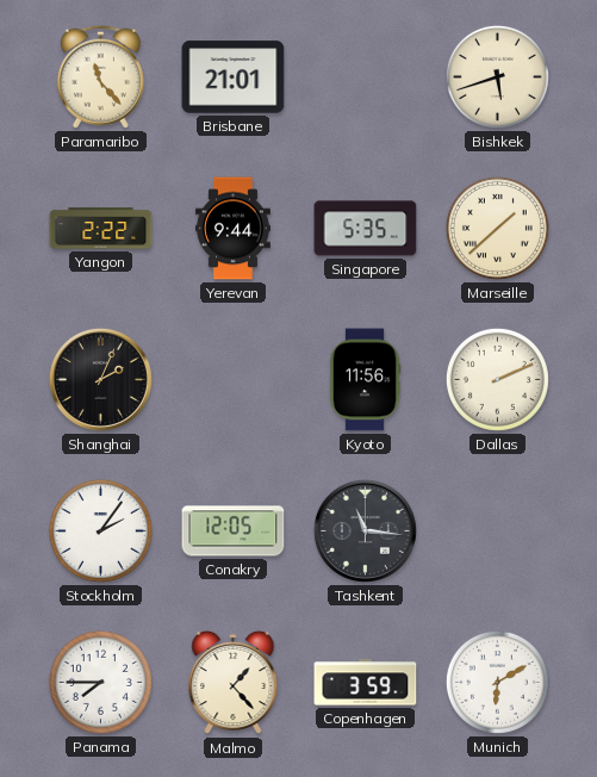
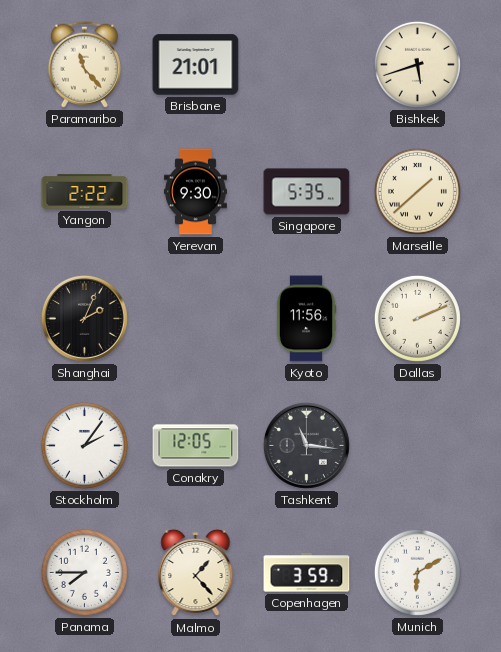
Yerevan: 9:44 -> 9:30 (195, 192)
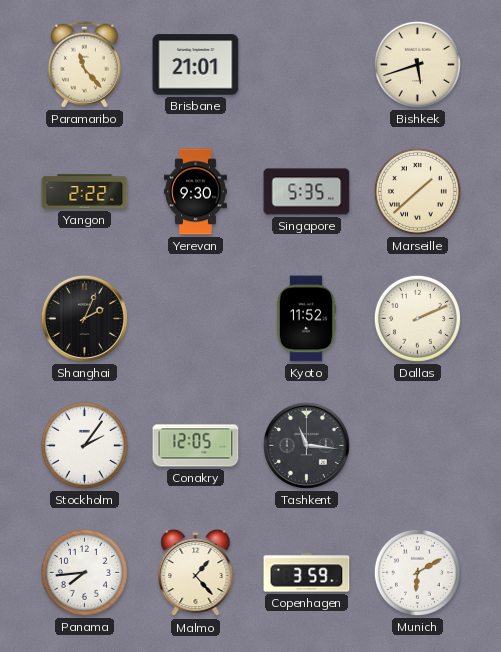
Kyoto: 11:56 -> 11:52 (306, 319)
Panama: 7:45 -> 7:44 (84, 572)
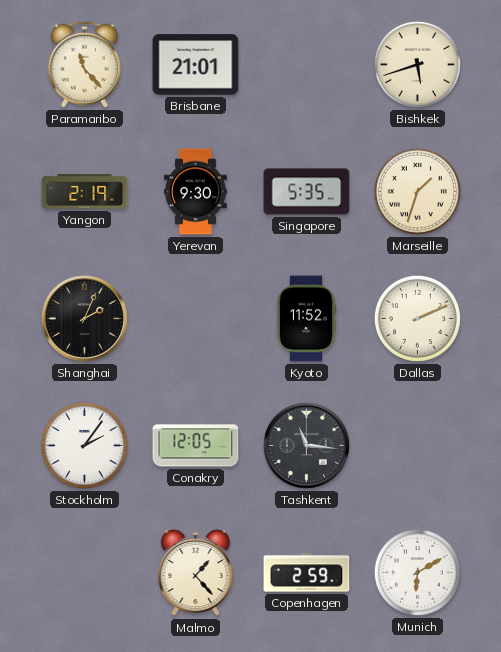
Yangon: 2:22 -> 2:19 (85, 192)
Marseille: 1:38 -> 1:33 (417, 191)
Panama: 7:44 -> none (84, 572)
Copenhagen: 3:59 -> 2:59 (307, 573)
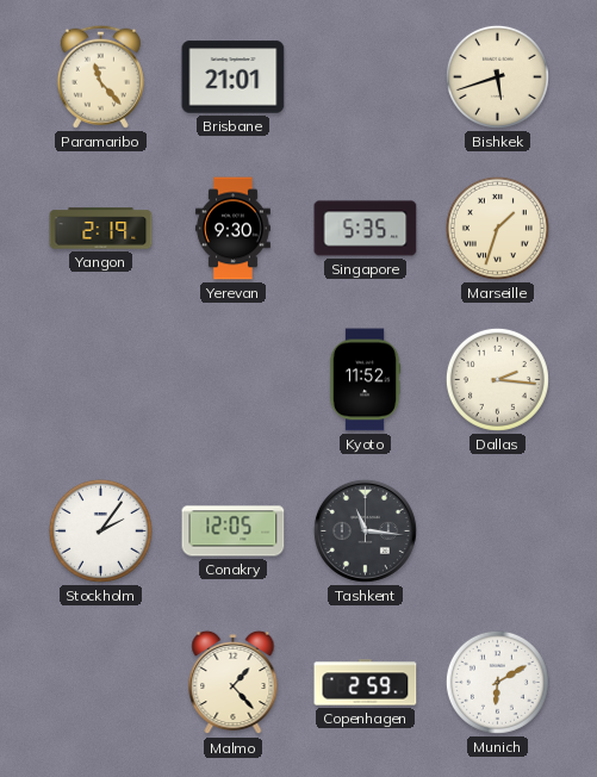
Shanghai: 2:04 -> none (84, 318)
Dallas: 2:11 -> 2:16 (497, 379)
